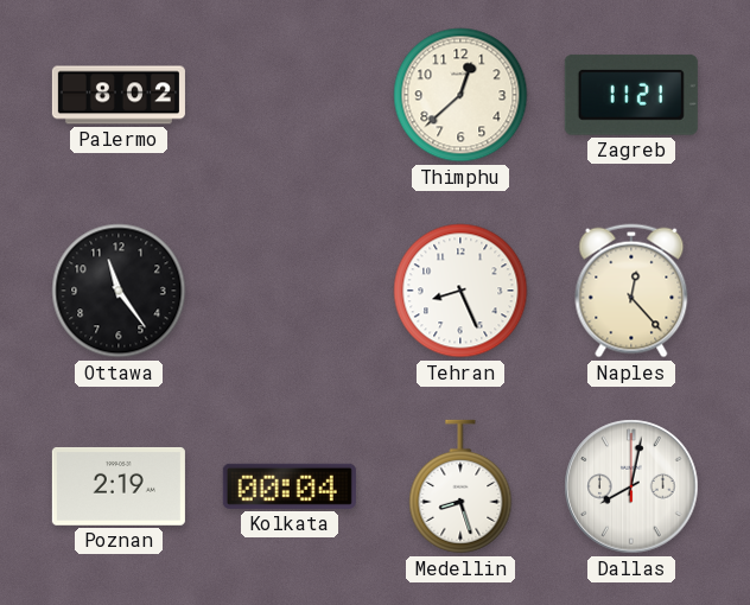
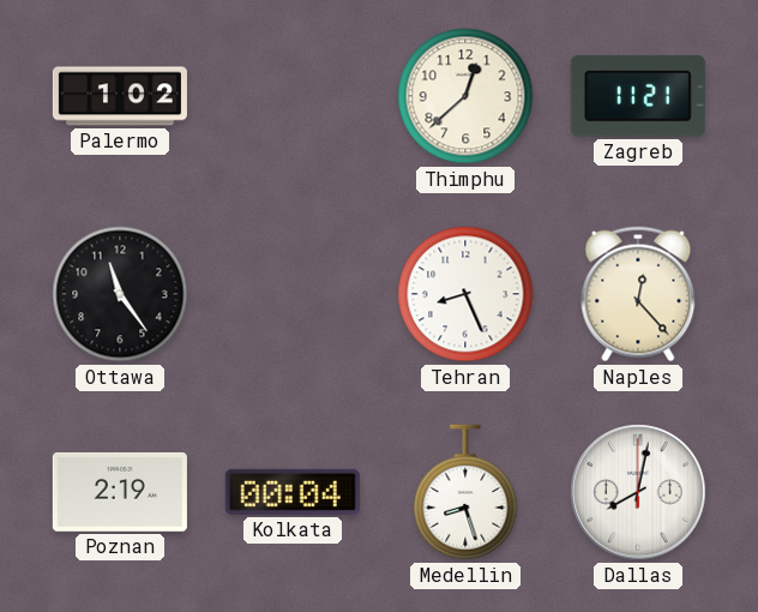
Palermo: 8:02 -> 1:02 (120, 96)
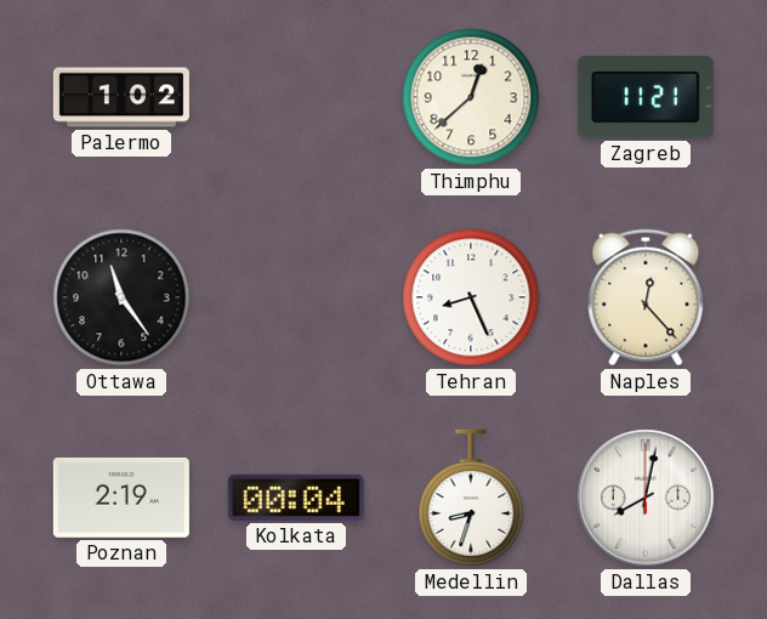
Medellin: 8:27 -> 8:33 (471, 498)
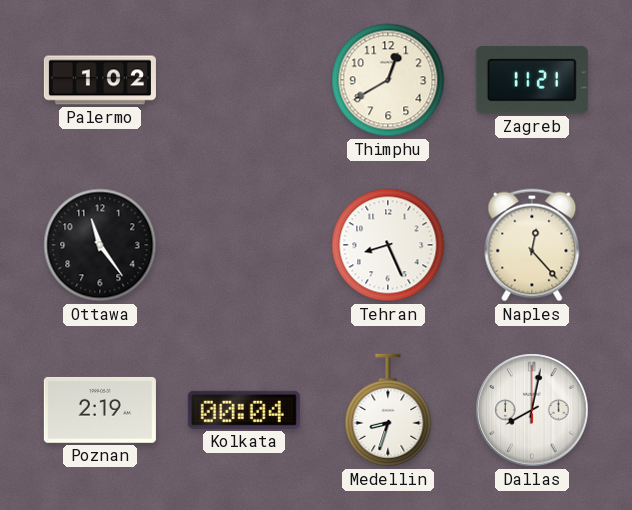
Thimphu: 12:38 -> 12:40 (388, 80)
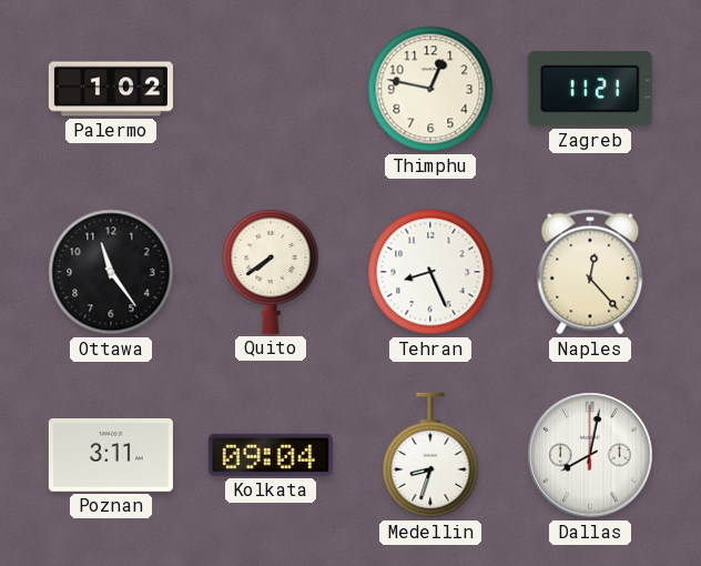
Thimphu: 12:40 -> 12:47 (430, 89)
Quito: none -> 7:39 (271, 271)
Poznan: 2:19 -> 3:11 (111, 455)
Kolkata: 00:04 -> 09:04 (271, 455)
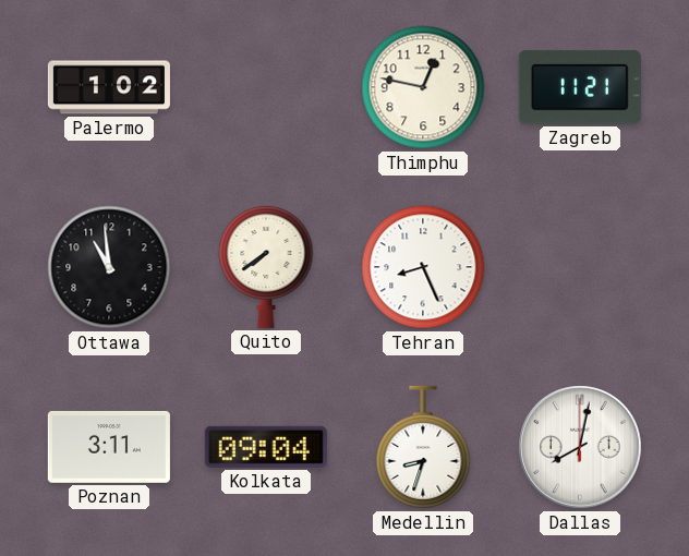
Ottawa: 11:24 -> 10:59 (109, 267)
Naples: 12:23 -> none (590, 272)
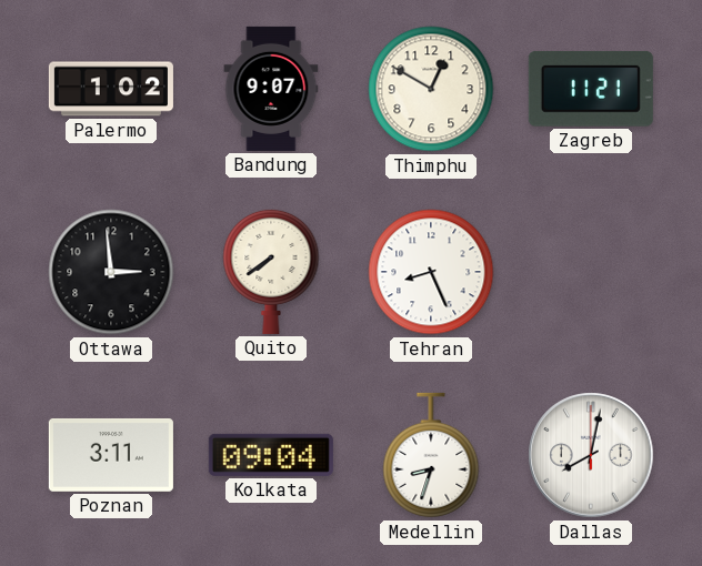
Bandung: none -> 9:07 (271, 89)
Thimphu: 12:47 -> 12:50 (431, 89)
Ottawa: 10:59 -> 2:59 (111, 272)
